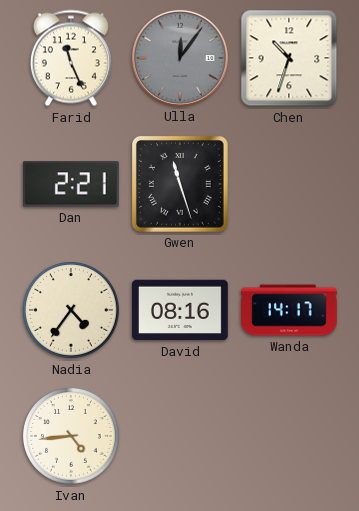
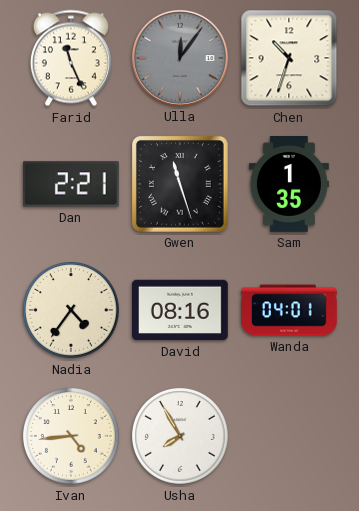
Sam: none -> 1:35 (289, 185)
Wanda: 14:17 -> 04:01 (290, 310)
Usha: none -> 7:55 (181, 437)
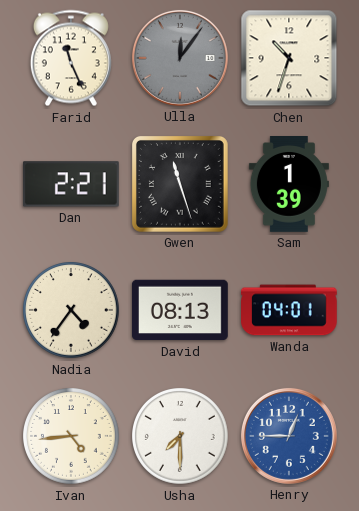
Sam: 1:35 -> 1:39 (289, 185)
David: 08:16 -> 08:13 (180, 310)
Usha: 7:55 -> 7:30 (181, 437)
Henry: none -> 12:45 (289, 436)
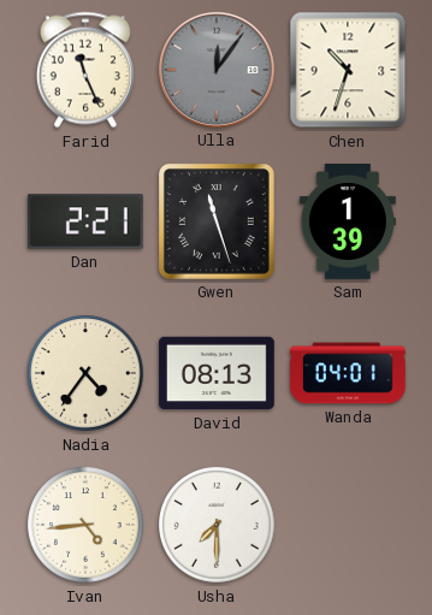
Henry: 12:45 -> none (289, 436)
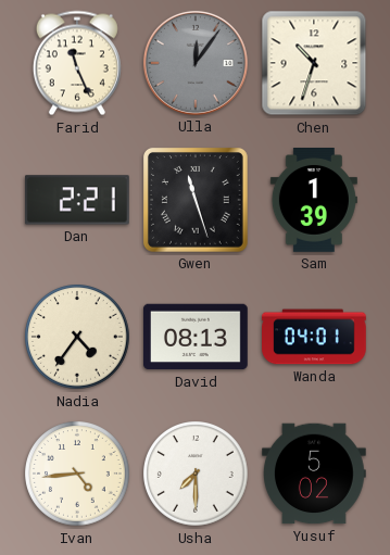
Yusuf: none -> 5:02 (315, 474)
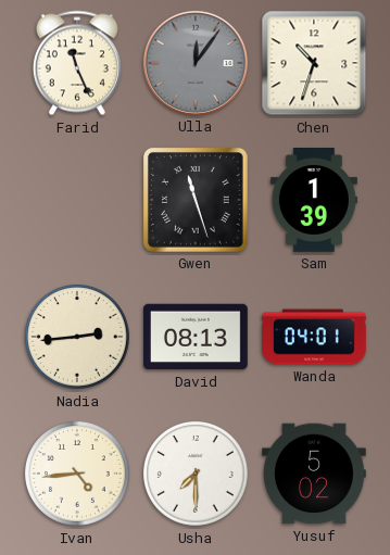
Dan: 2:21 -> none (77, 200)
Nadia: 4:36 -> 2:44 (78, 338)
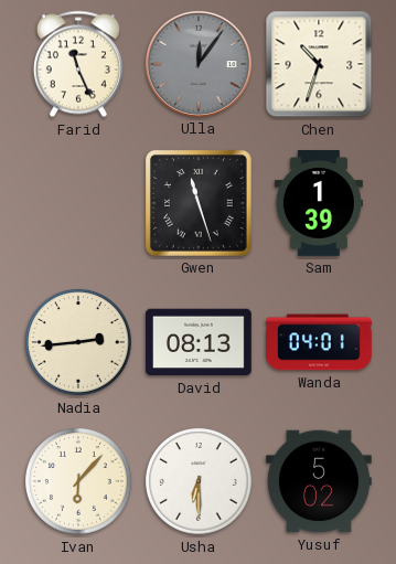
Ivan: 4:44 -> 6:07 (79, 482)
Usha: 7:30 -> 6:30 (200, 482)
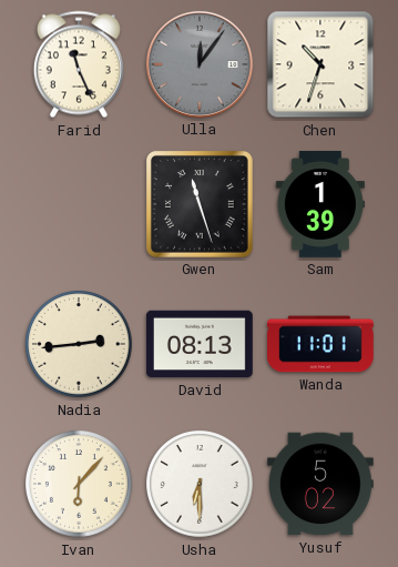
Wanda: 04:01 -> 11:01 (322, 344)
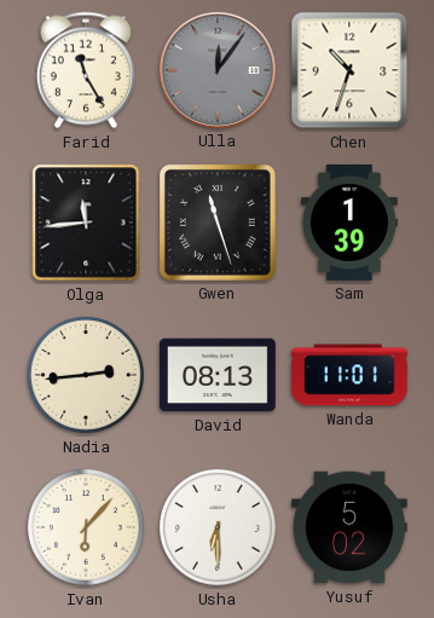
Farid: 11:26 -> 11:25 (86, 70)
Olga: none -> 11:44 (86, 223)
